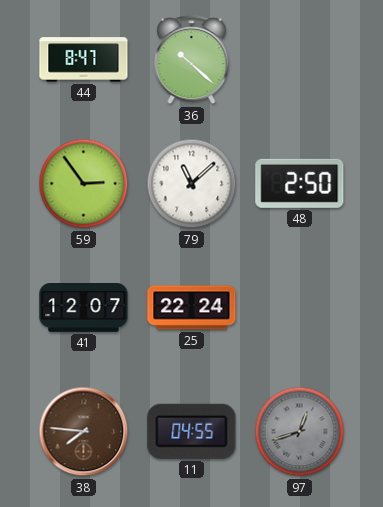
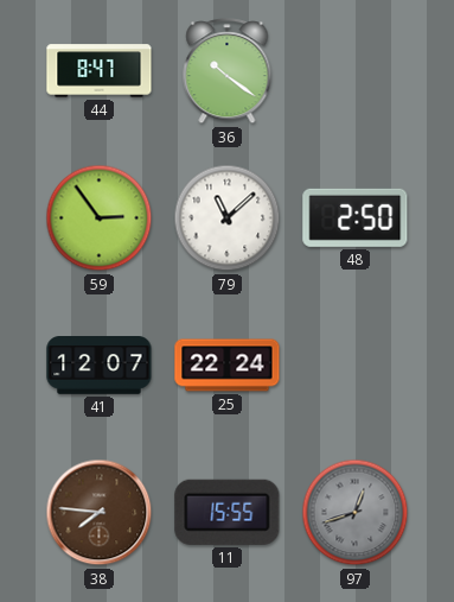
36: 10:22 -> 10:21 (228, 71)
11: 04:55 -> 15:55 (228, 512)
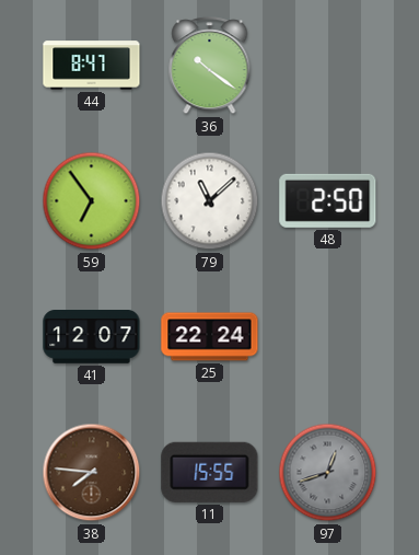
59: 2:54 -> 6:54 (92, 201)
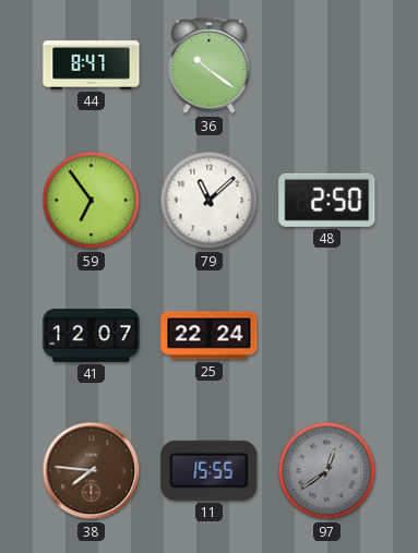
97: 12:42 -> 12:39 (327, 471)
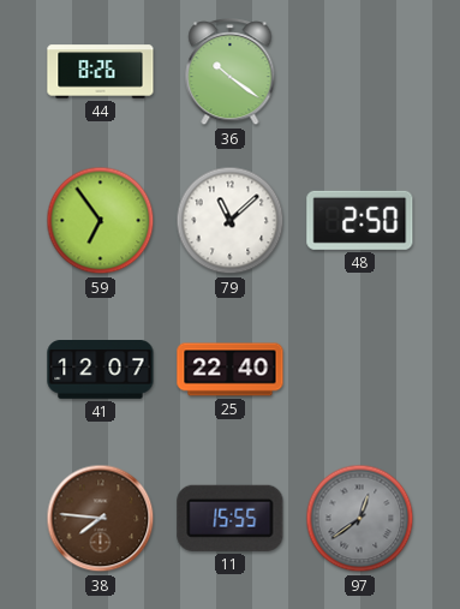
44: 8:47 -> 8:26 (101, 72)
25: 22:24 -> 22:40 (231, 370)
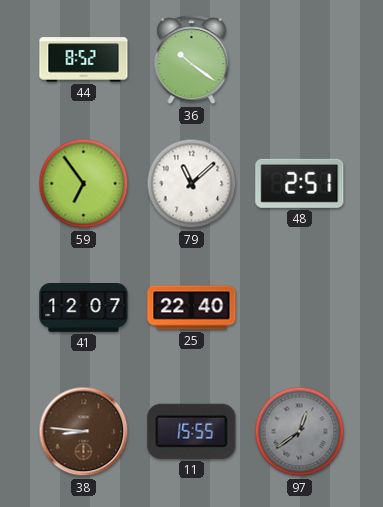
44: 8:26 -> 8:52 (84, 60)
48: 2:50 -> 2:51 (300, 183)
38: 7:46 -> 8:46 (84, 432)
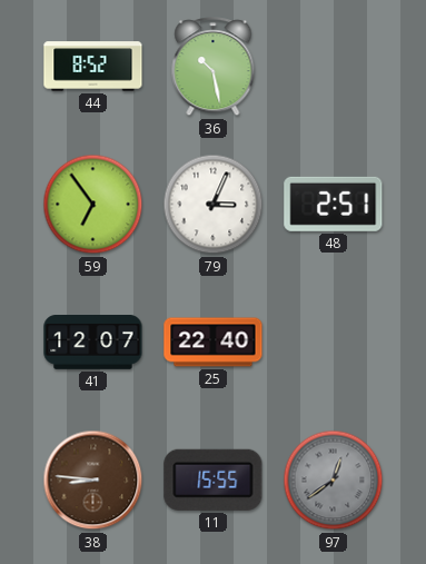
36: 10:21 -> 10:28 (214, 67)
79: 11:08 -> 3:04 (214, 205)
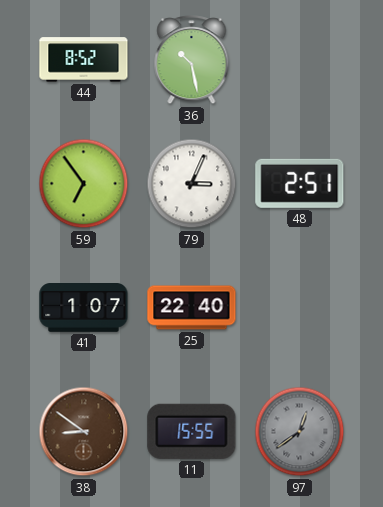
41: 12:07 -> 1:07 (84, 308)
38: 8:46 -> 8:51 (84, 432)
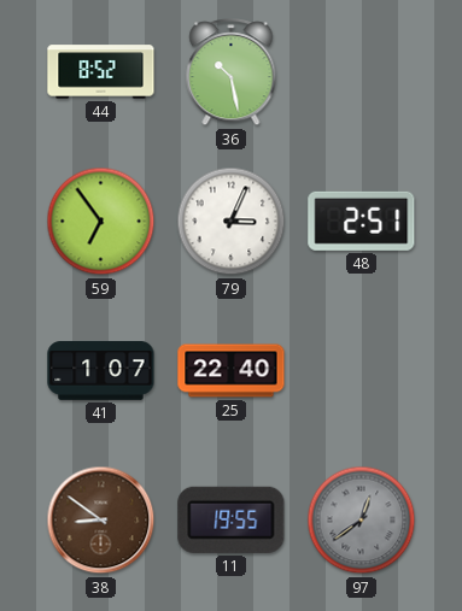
11: 15:55 -> 19:55 (232, 519)
